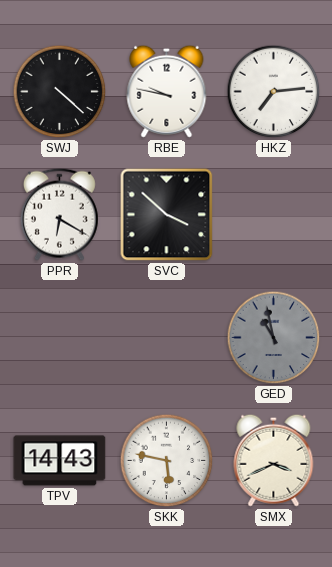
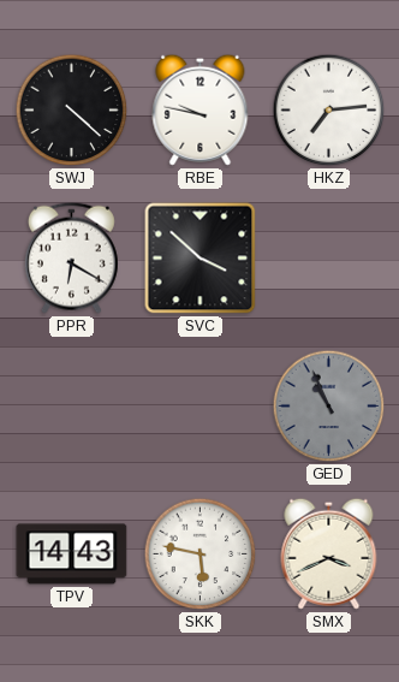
GED: 10:58 -> 10:56 (329, 407)
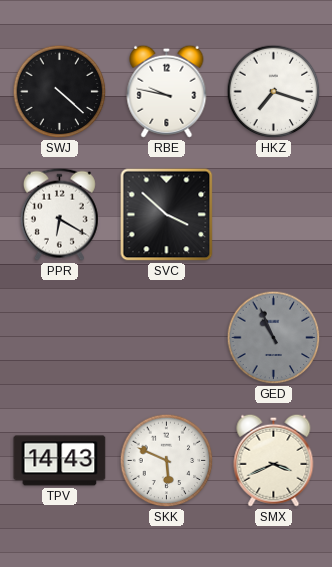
HKZ: 7:14 -> 7:18 (274, 92)
SKK: 5:47 -> 5:49 (167, 461)
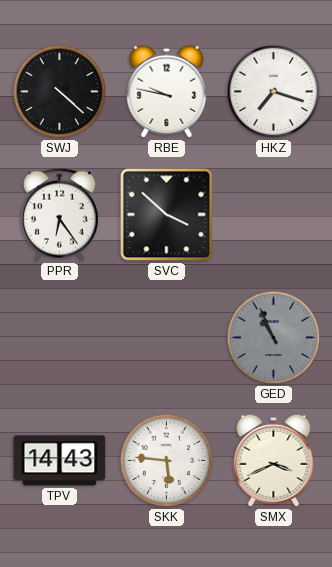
PPR: 6:20 -> 6:24 (59, 214)
SKK: 5:49 -> 5:46 (167, 461)
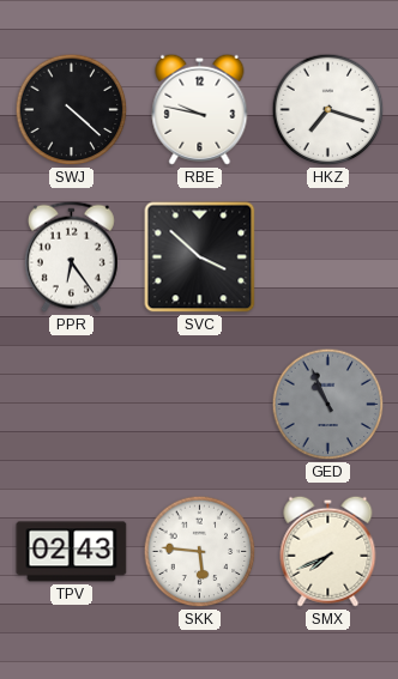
TPV: 14:43 -> 02:43 (72, 552)
SMX: 3:41 -> 7:41 (328, 551)
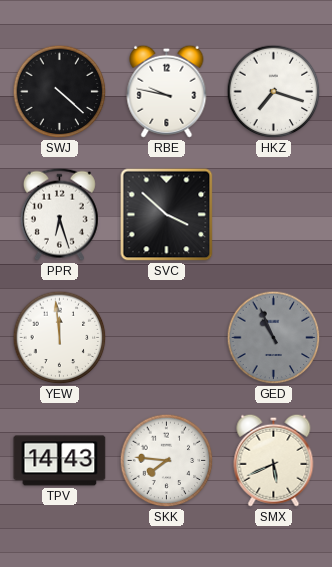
PPR: 6:24 -> 6:27 (59, 214)
YEW: none -> 11:59 (60, 338)
TPV: 02:43 -> 14:43 (60, 461)
SKK: 5:46 -> 7:46 (167, 461)
SMX: 7:41 -> 5:41 (274, 460)
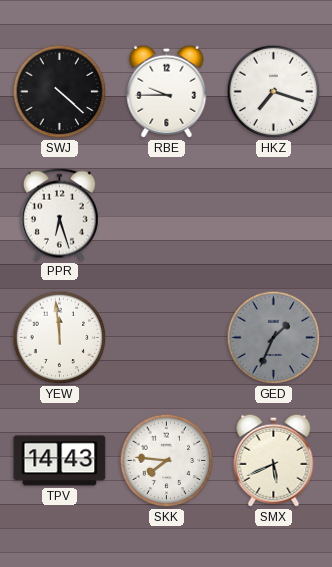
RBE: 9:47 -> 9:45 (167, 91)
SVC: 3:52 -> none (167, 215)
GED: 10:56 -> 1:34 (274, 338)
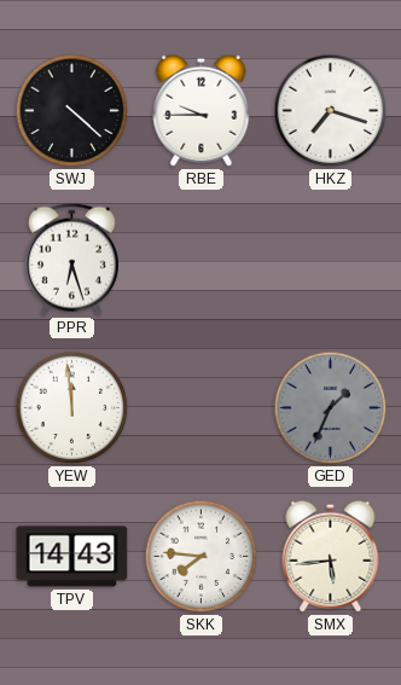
SMX: 5:41 -> 5:44 (331, 556)
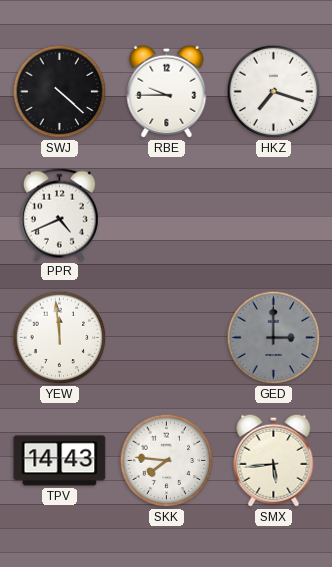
PPR: 6:27 -> 4:41 (59, 214)
GED: 1:34 -> 3:00 (274, 338)
